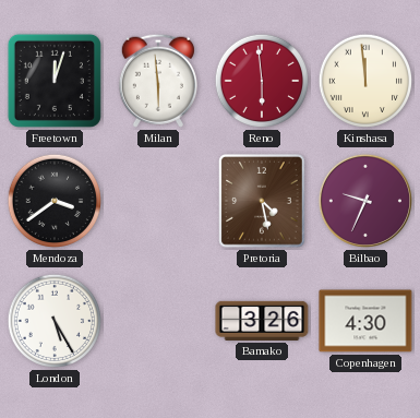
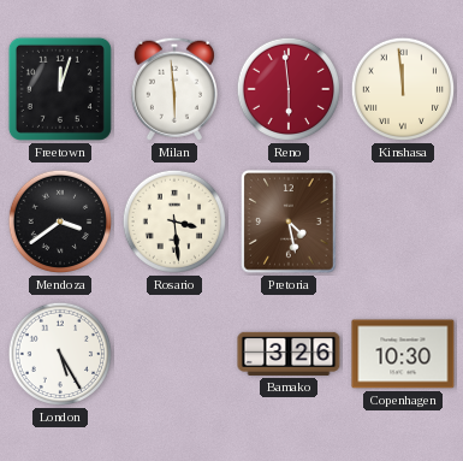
Rosario: none -> 3:29 (174, 221)
Bilbao: 9:34 -> none (365, 201)
Copenhagen: 4:30 -> 10:30 (403, 354)
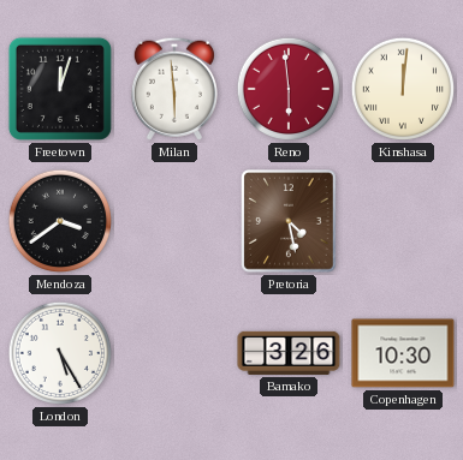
Kinshasa: 11:59 -> 12:01 (403, 89)
Rosario: 3:29 -> none (174, 221)
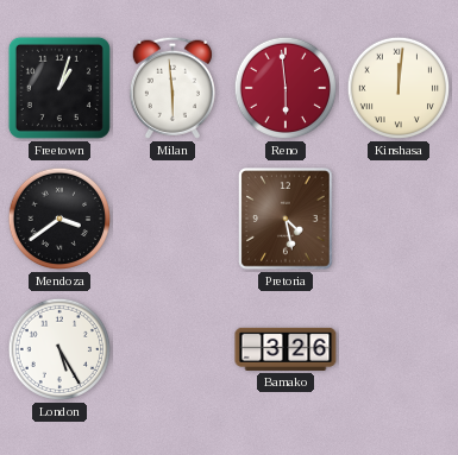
Freetown: 12:03 -> 1:03 (59, 88)
Copenhagen: 10:30 -> none (403, 353)
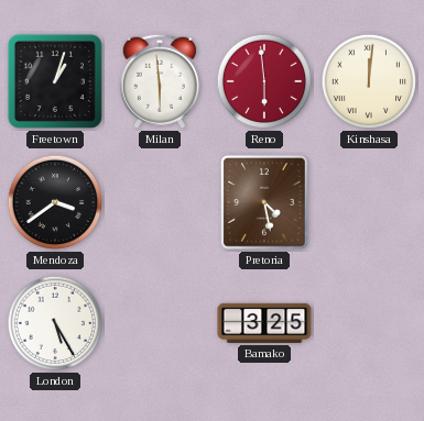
Bamako: 3:26 -> 3:25 (264, 323)
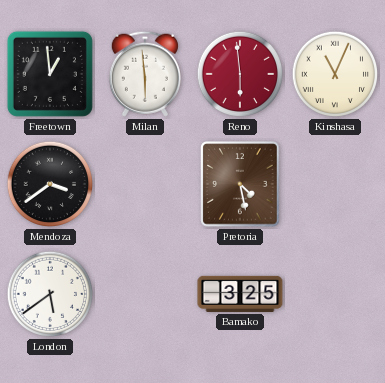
Freetown: 1:03 -> 12:59 (50, 74)
Kinshasa: 12:01 -> 11:04 (335, 74)
London: 5:25 -> 5:39 (50, 294)
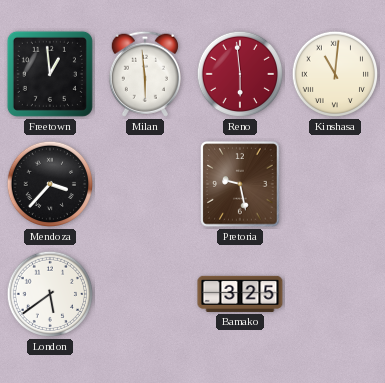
Kinshasa: 11:04 -> 11:01 (335, 74)
Mendoza: 3:39 -> 3:37 (50, 184)
Pretoria: 4:28 -> 9:28 (240, 184)
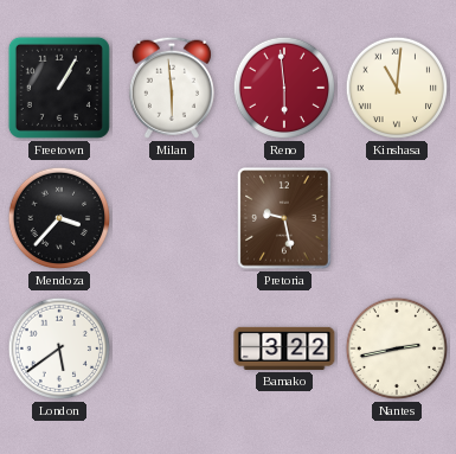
Freetown: 12:59 -> 1:05 (59, 88)
Bamako: 3:25 -> 3:22 (284, 349)
Nantes: none -> 2:43 (397, 349)
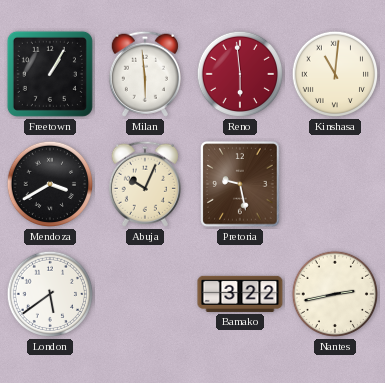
Mendoza: 3:37 -> 3:40 (50, 184)
Abuja: none -> 10:04 (145, 184)
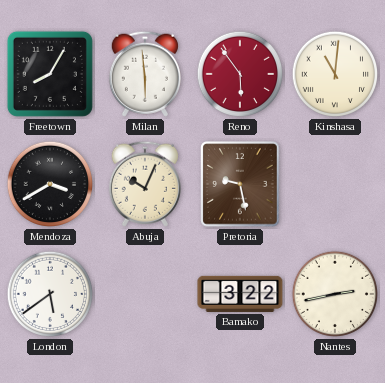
Freetown: 1:05 -> 8:05 (50, 74)
Reno: 5:59 -> 5:54 (240, 74)
